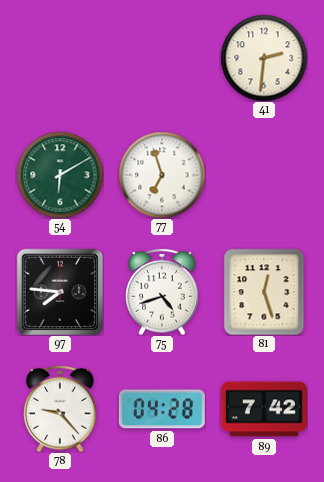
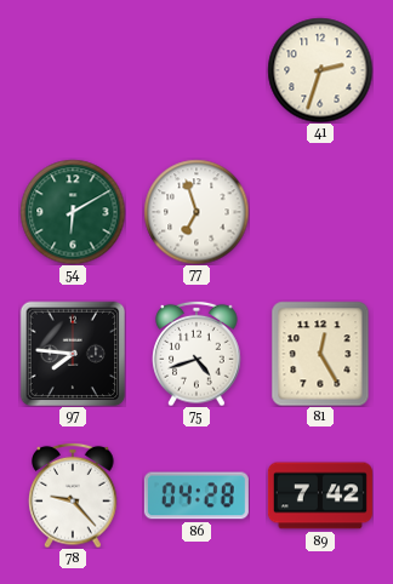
41: 2:31 -> 2:33 (320, 70)
81: 12:27 -> 12:25 (320, 354)
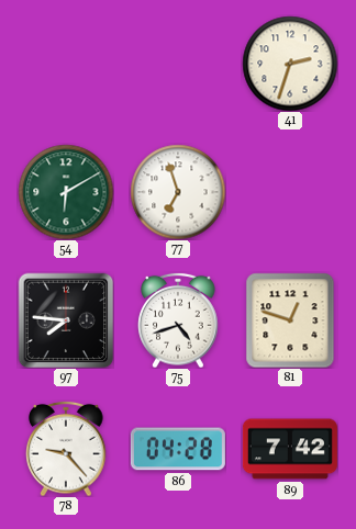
81: 12:25 -> 12:48 (290, 320)
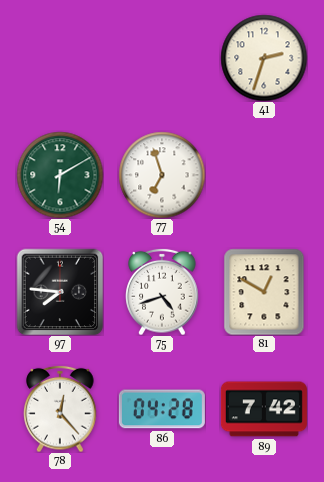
81: 12:48 -> 12:50 (264, 292)
78: 9:23 -> 12:23 (60, 409)
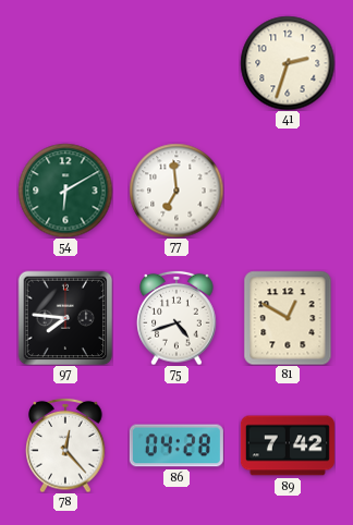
77: 6:57 -> 6:59 (176, 191)
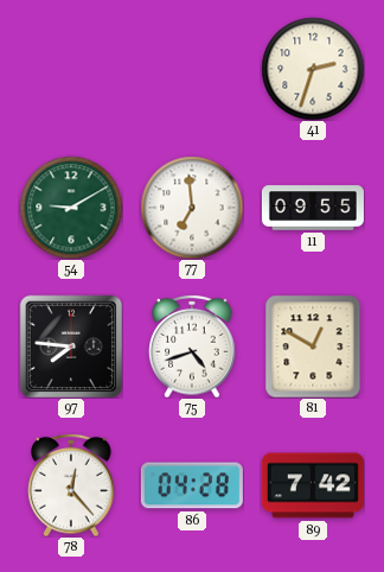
54: 6:10 -> 9:10 (71, 208)
11: none -> 09:55 (313, 208)
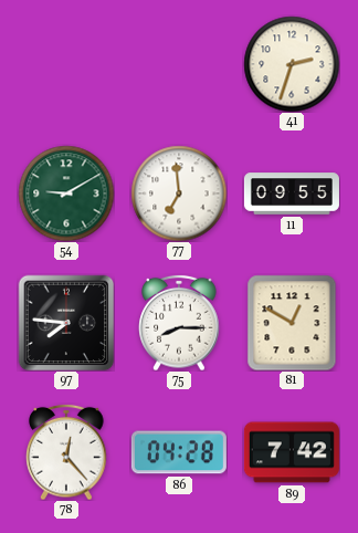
75: 4:42 -> 8:15 (179, 323)
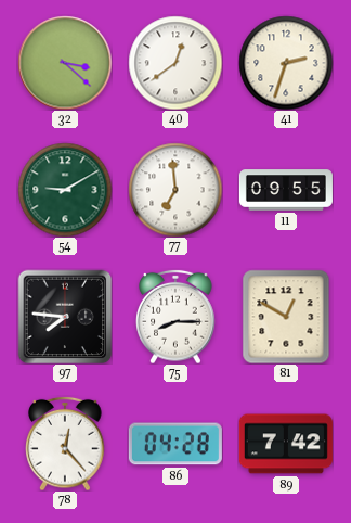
32: none -> 3:22 (65, 63)
40: none -> 12:39 (175, 63)
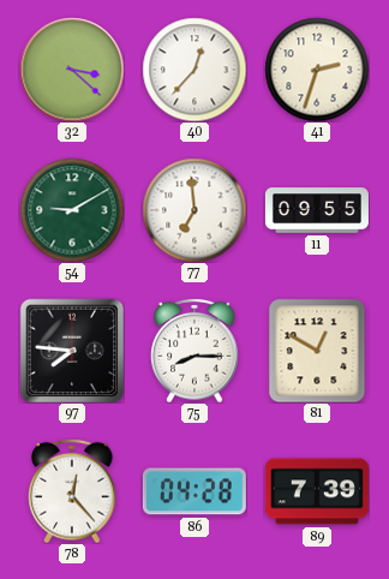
40: 12:39 -> 12:37 (194, 70)
89: 7:42 -> 7:39 (317, 491)
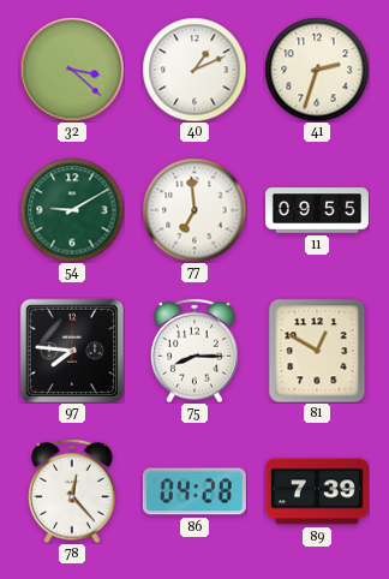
40: 12:37 -> 1:11 (194, 70)
